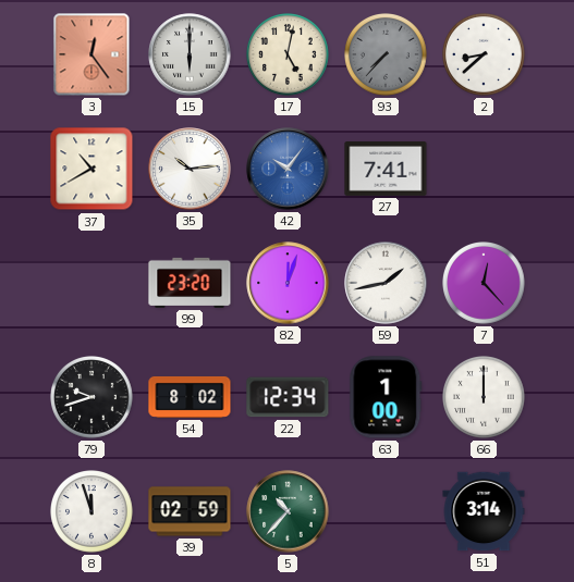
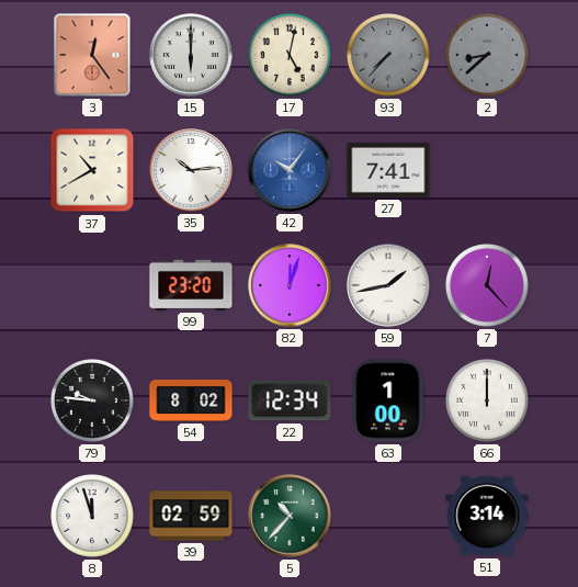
2 dial: white -> grey (488, 56)
79: 9:42 -> 9:46 (93, 402)
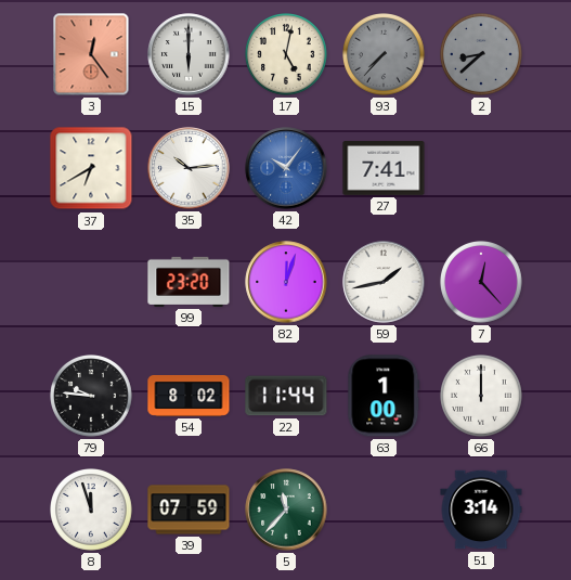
37: 10:40 -> 6:40 (91, 168)
22: 12:34 -> 11:44 (286, 396)
39: 02:59 -> 07:59 (189, 510)
5: 10:37 -> 11:37 (286, 510)
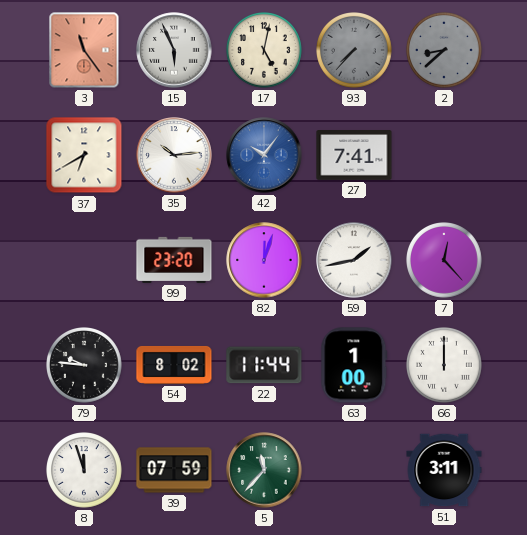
3: 12:24 -> 11:24 (84, 50)
15: 6:00 -> 5:56 (174, 50)
51: 3:14 -> 3:11 (444, 470)
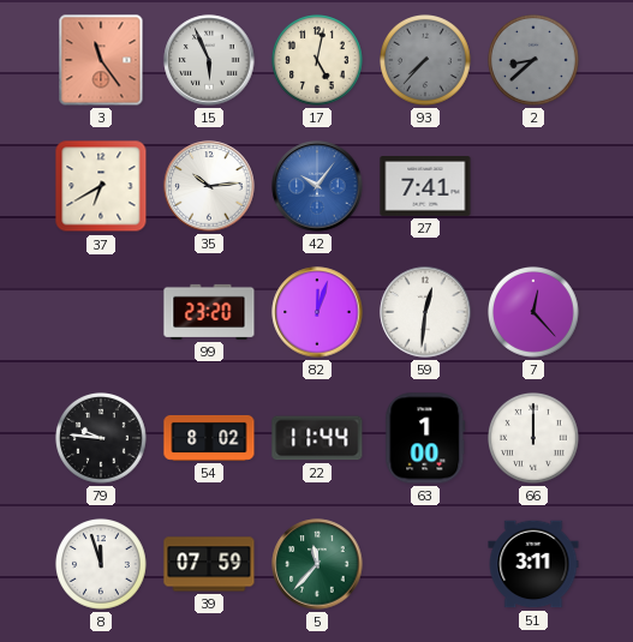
59: 1:43 -> 12:31 (425, 312)
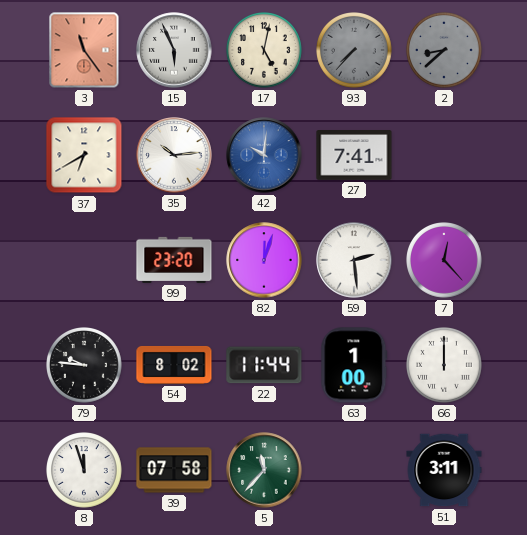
42: 10:06 -> 10:01 (264, 155)
59: 12:31 -> 2:29 (354, 260)
39: 07:59 -> 07:58 (174, 470)
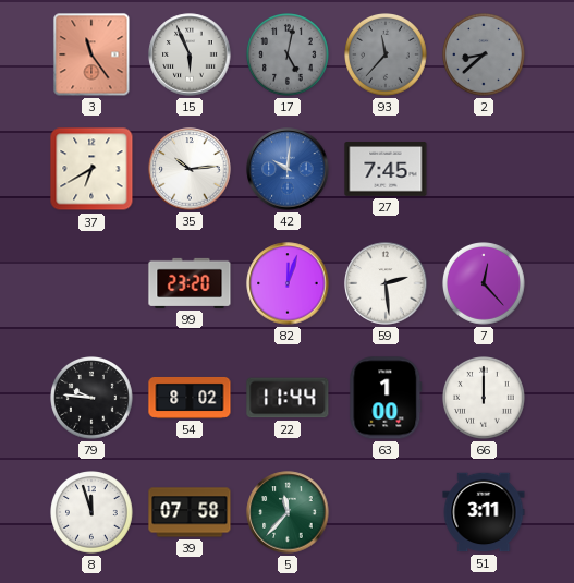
17 dial: cream -> grey (289, 56)
93: 7:37 -> 11:37 (387, 56)
27: 7:41 -> 7:45 (386, 170)
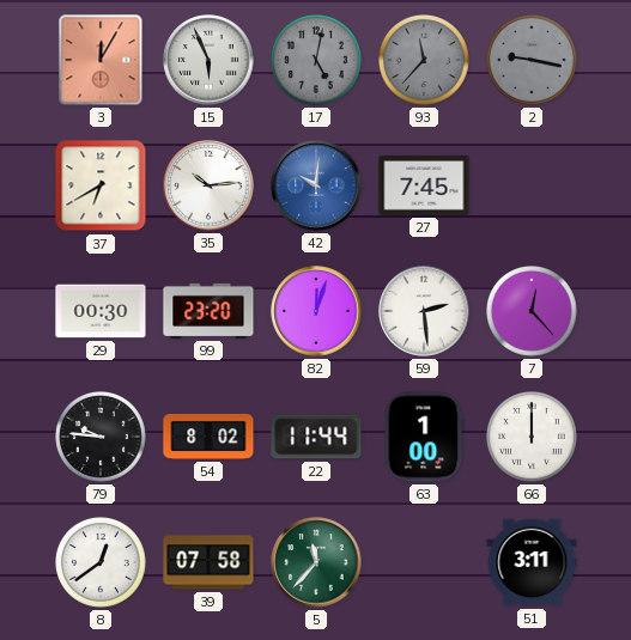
3: 11:24 -> 12:05 (101, 60)
2: 8:38 -> 9:17 (533, 61)
29: none -> 00:30 (101, 311)
8: 11:57 -> 12:39 (102, 563)
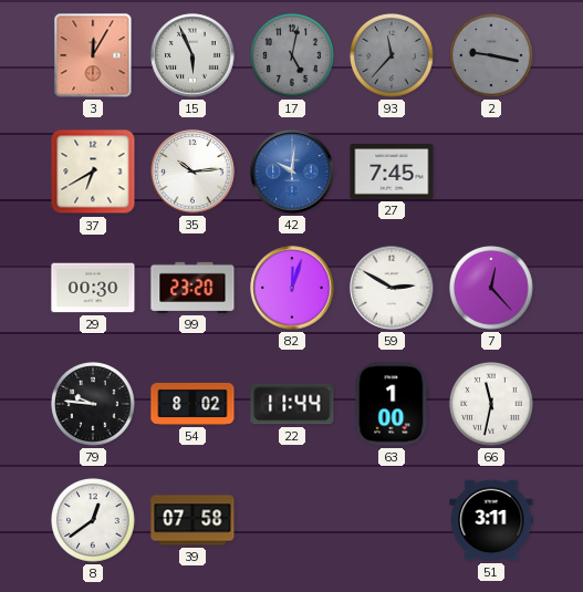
59: 2:29 -> 2:50 (392, 288)
66: 12:00 -> 11:32 (492, 405)
5: 11:37 -> none (316, 562)
